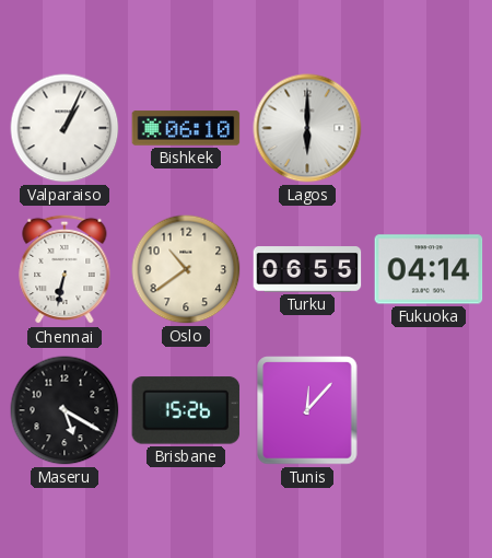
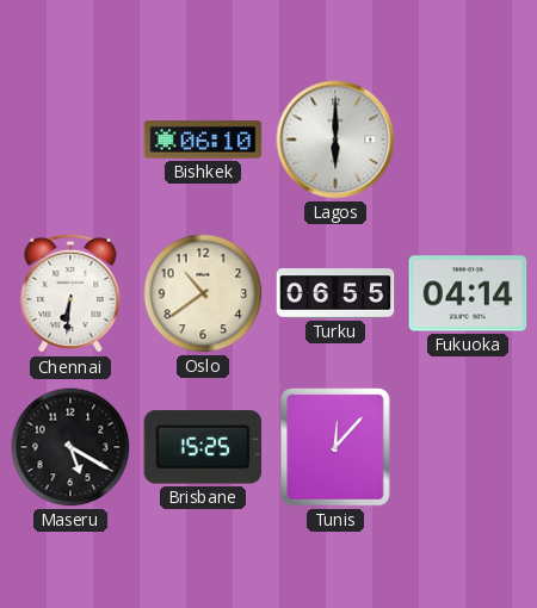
Valparaiso: 1:04 -> none (65, 128)
Chennai: 6:32 -> 6:31 (70, 293)
Brisbane: 15:26 -> 15:25 (203, 447)
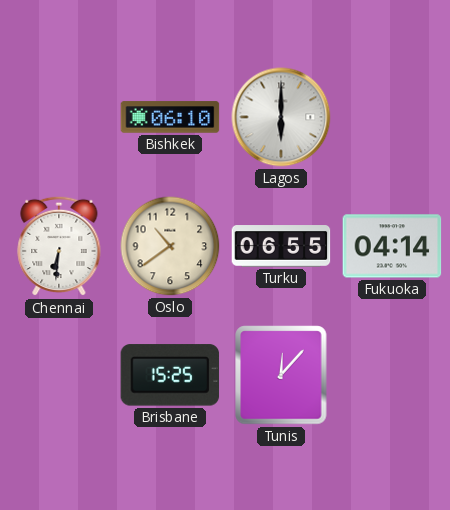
Maseru: 5:20 -> none (70, 447)
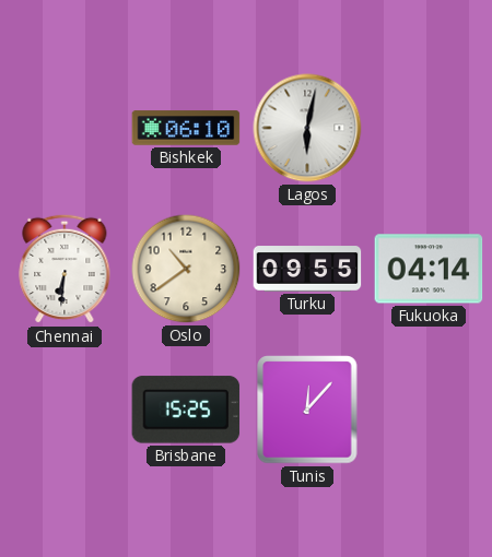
Lagos: 6:00 -> 6:02 (307, 128)
Turku: 06:55 -> 09:55 (307, 269)
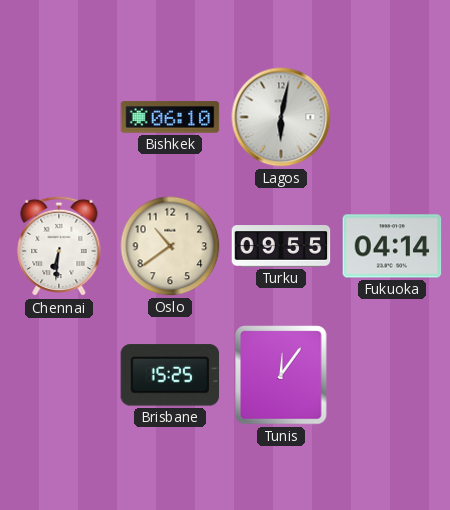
Tunis: 12:07 -> 12:06 (281, 375)
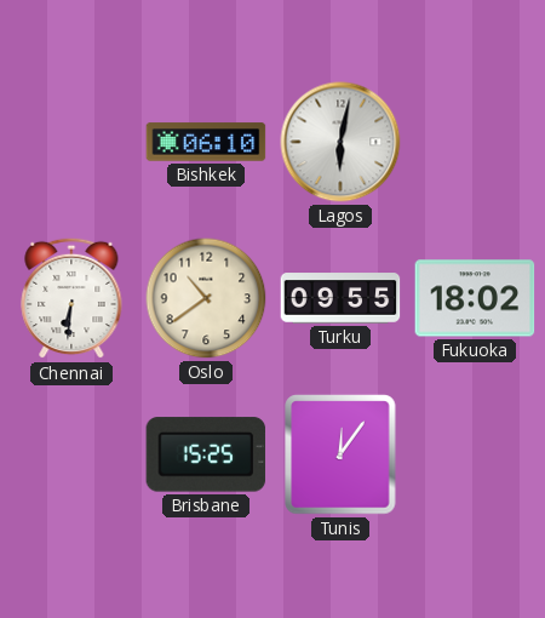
Fukuoka: 04:14 -> 18:02 (475, 298)
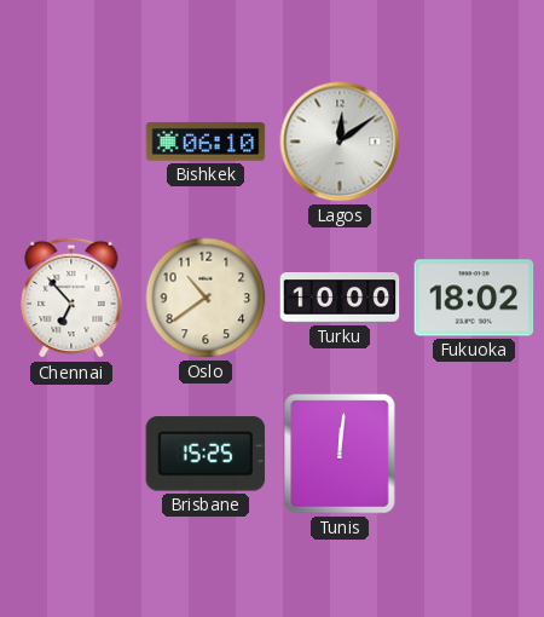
Lagos: 6:02 -> 12:09 (340, 142)
Chennai: 6:31 -> 6:53 (71, 298)
Turku: 09:55 -> 10:00 (340, 298)
Tunis: 12:06 -> 12:01 (340, 454)
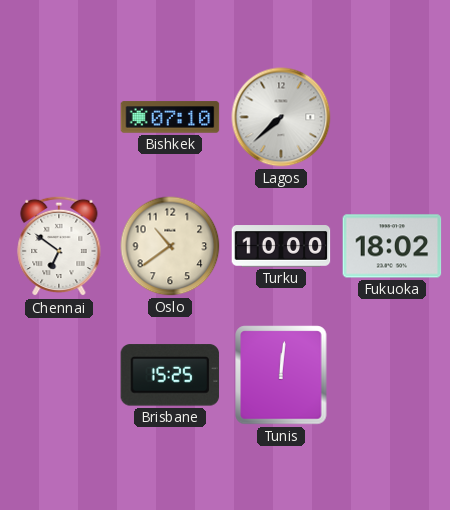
Bishkek: 06:10 -> 07:10 (170, 117)
Lagos: 12:09 -> 7:38 (281, 117)
Chennai: 6:53 -> 6:51 (59, 246)
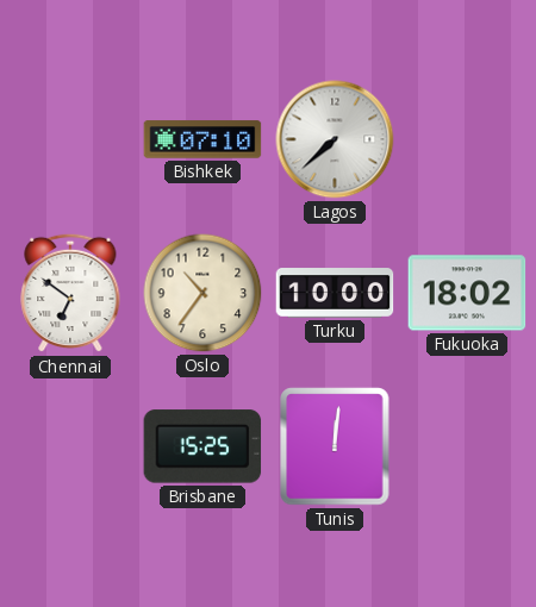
Oslo: 10:39 -> 10:36 (202, 293)
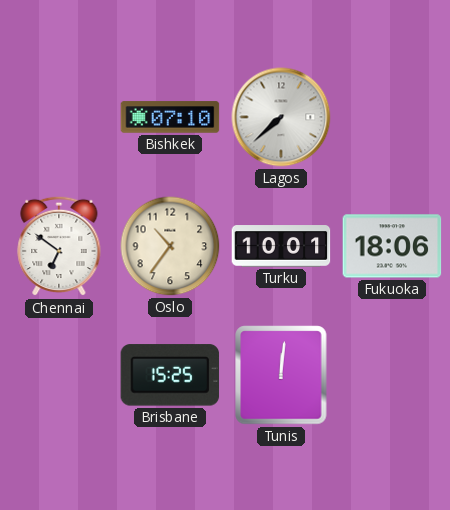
Turku: 10:00 -> 10:01 (281, 246)
Fukuoka: 18:02 -> 18:06 (392, 246)
